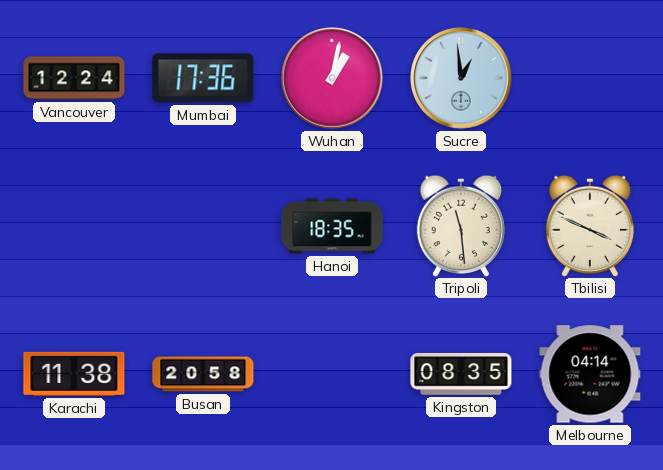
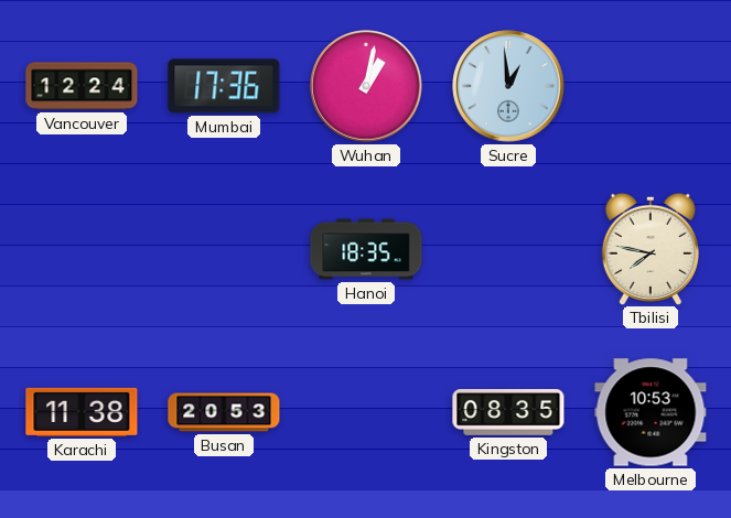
Tripoli: 11:29 -> none (461, 225)
Tbilisi: 3:49 -> 7:47 (651, 248)
Busan: 20:58 -> 20:53 (224, 412)
Melbourne: 04:14 -> 10:53 (651, 412)
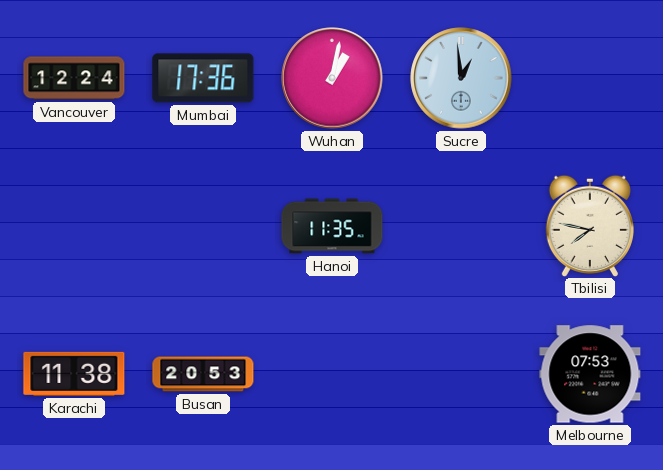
Hanoi: 18:35 -> 11:35 (332, 226)
Kingston: 08:35 -> none (508, 412)
Melbourne: 10:53 -> 07:53 (590, 374)
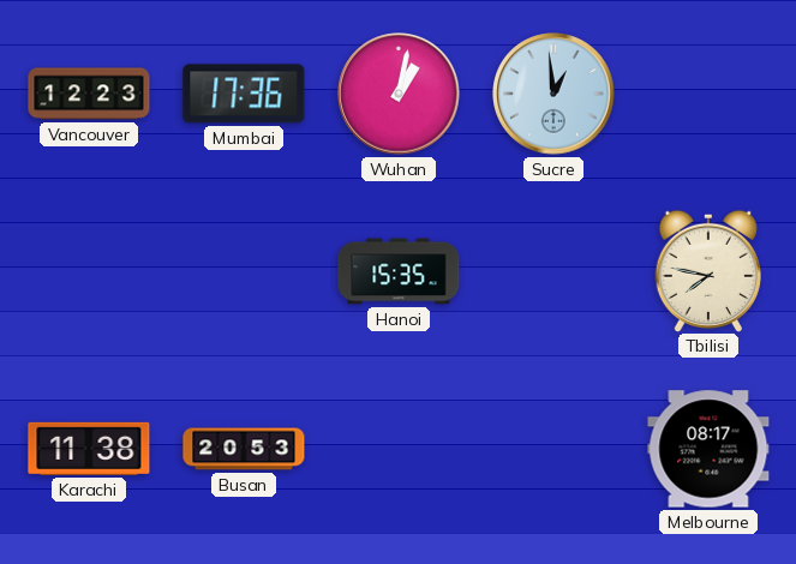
Vancouver: 12:24 -> 12:23 (89, 94)
Hanoi: 11:35 -> 15:35 (399, 271)
Melbourne: 07:53 -> 08:17 (708, 449)
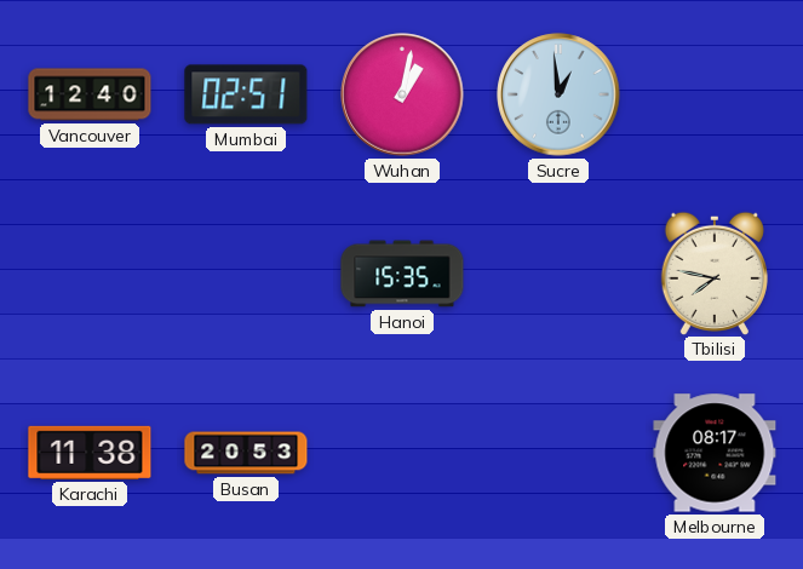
Vancouver: 12:23 -> 12:40 (90, 94)
Mumbai: 17:36 -> 02:51 (246, 94)
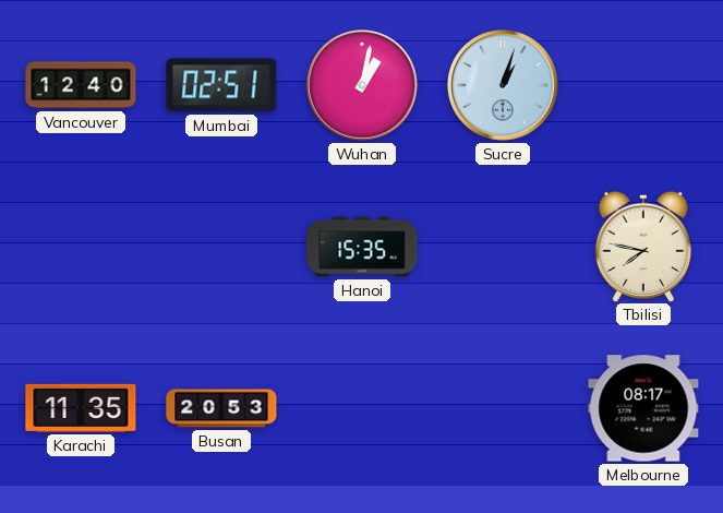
Sucre: 12:59 -> 1:03 (503, 85)
Karachi: 11:38 -> 11:35 (81, 408)
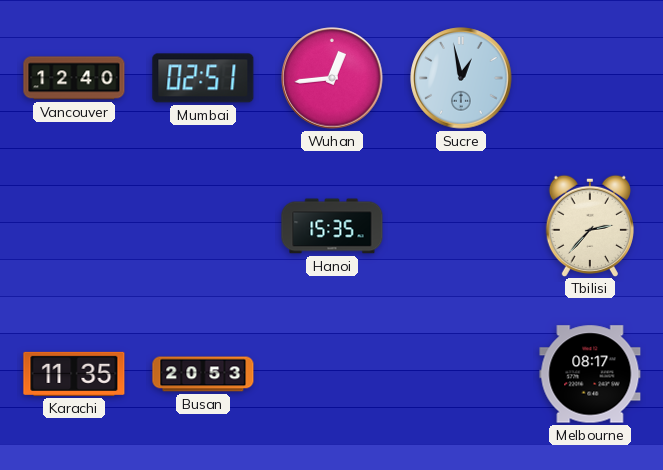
Wuhan: 1:02 -> 12:44 (332, 78)
Sucre: 1:03 -> 12:58 (461, 78)
Tbilisi: 7:47 -> 2:37 (590, 225)
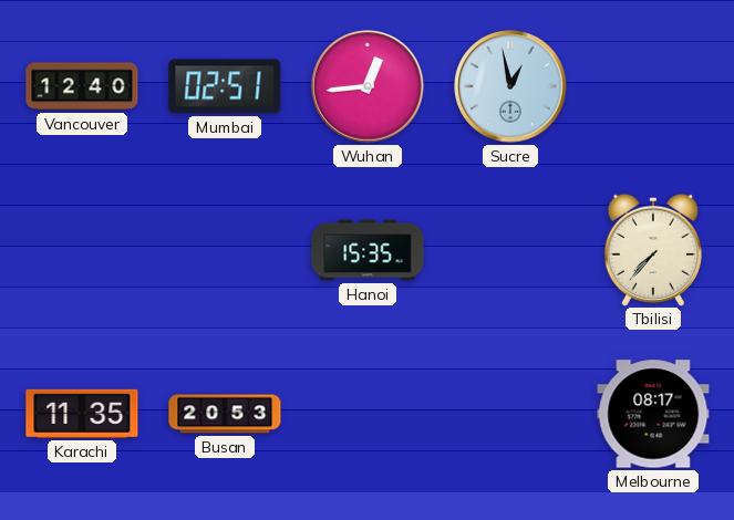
Tbilisi: 2:37 -> 7:37 (653, 249)
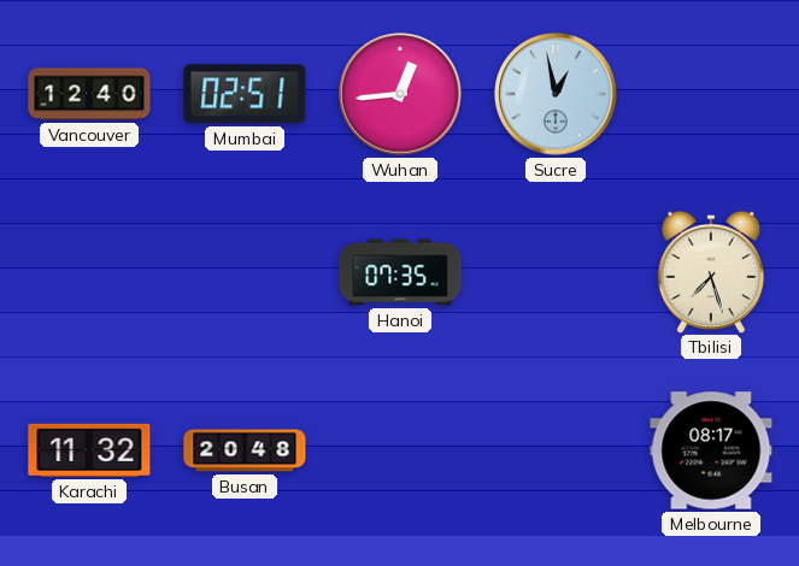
Hanoi: 15:35 -> 07:35 (400, 272)
Tbilisi: 7:37 -> 7:27 (711, 271)
Karachi: 11:35 -> 11:32 (89, 450)
Busan: 20:53 -> 20:48 (245, 450)
